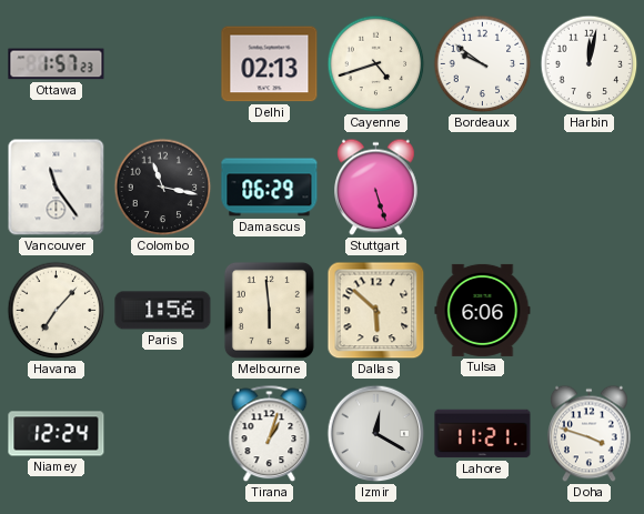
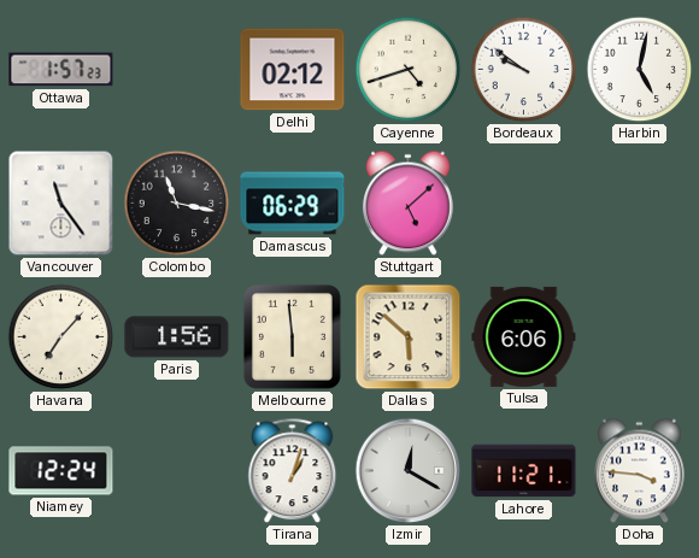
Delhi: 02:13 -> 02:12 (293, 70)
Harbin: 12:02 -> 5:02 (640, 70)
Stuttgart: 5:27 -> 5:08 (409, 204)
Doha: 3:48 -> 3:46 (640, 471)
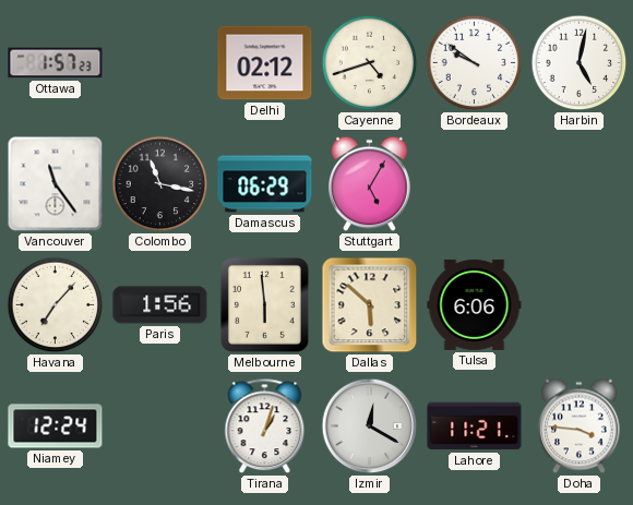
Stuttgart: 5:08 -> 5:05 (370, 184)
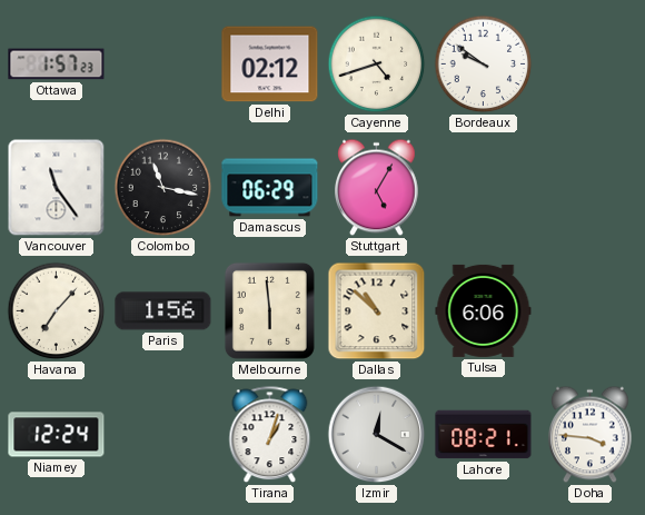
Harbin: 5:02 -> none (580, 63)
Dallas: 5:52 -> 10:52 (377, 311)
Lahore: 11:21 -> 08:21 (484, 435)
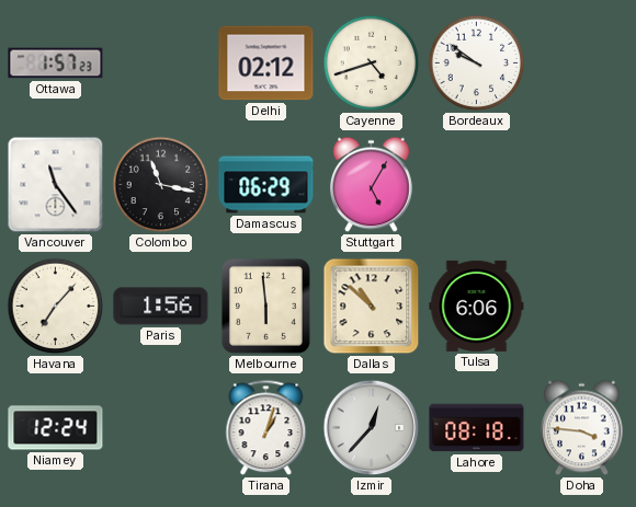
Izmir: 12:20 -> 12:37 (372, 428)
Lahore: 08:21 -> 08:18 (477, 428)
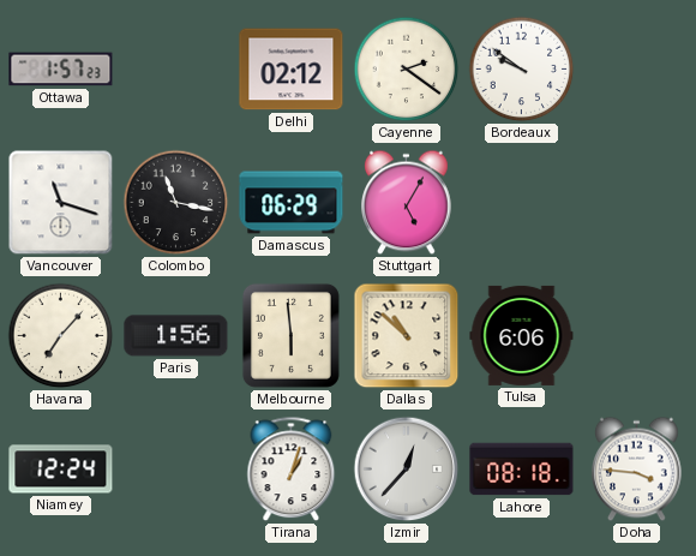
Cayenne: 4:42 -> 2:21 (407, 70)
Vancouver: 11:24 -> 11:18 (61, 203)
